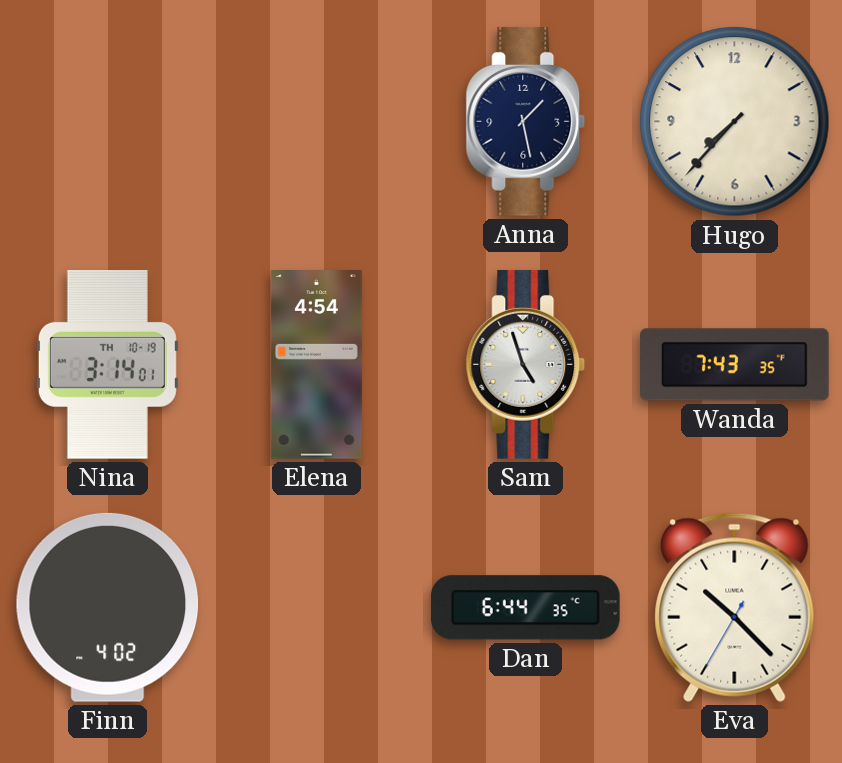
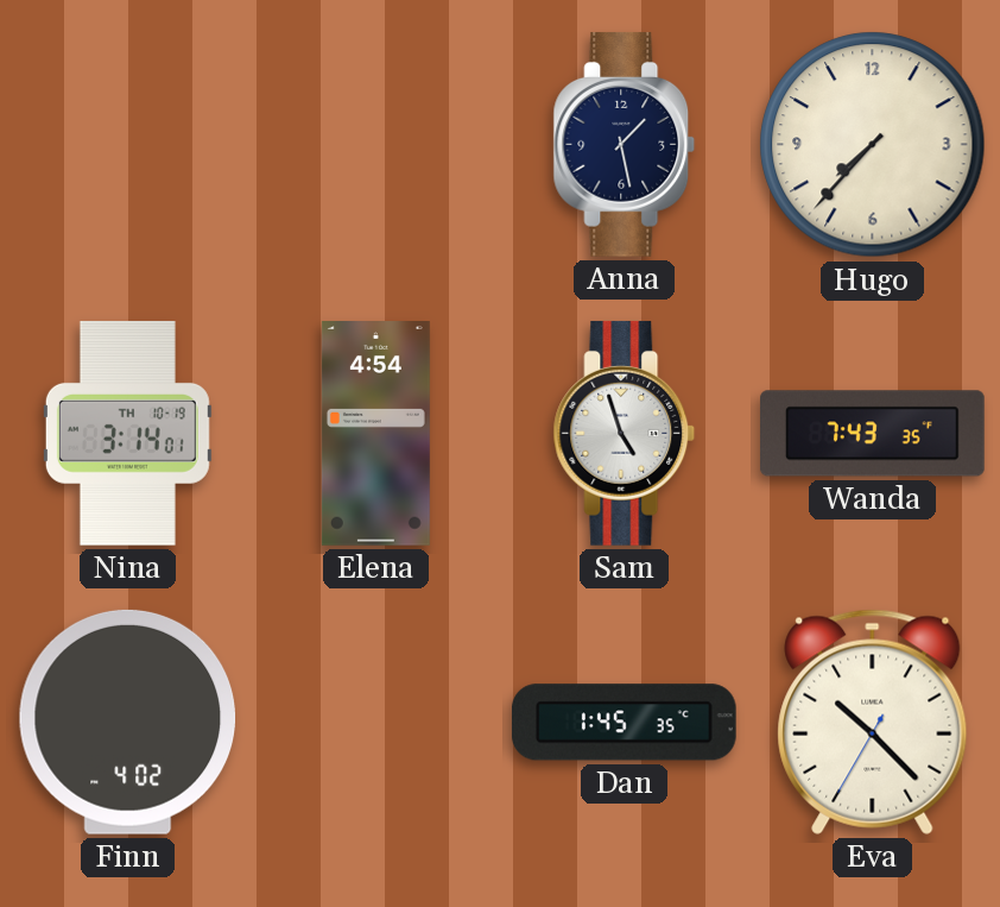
Dan: 6:44 -> 1:45 (624, 723)
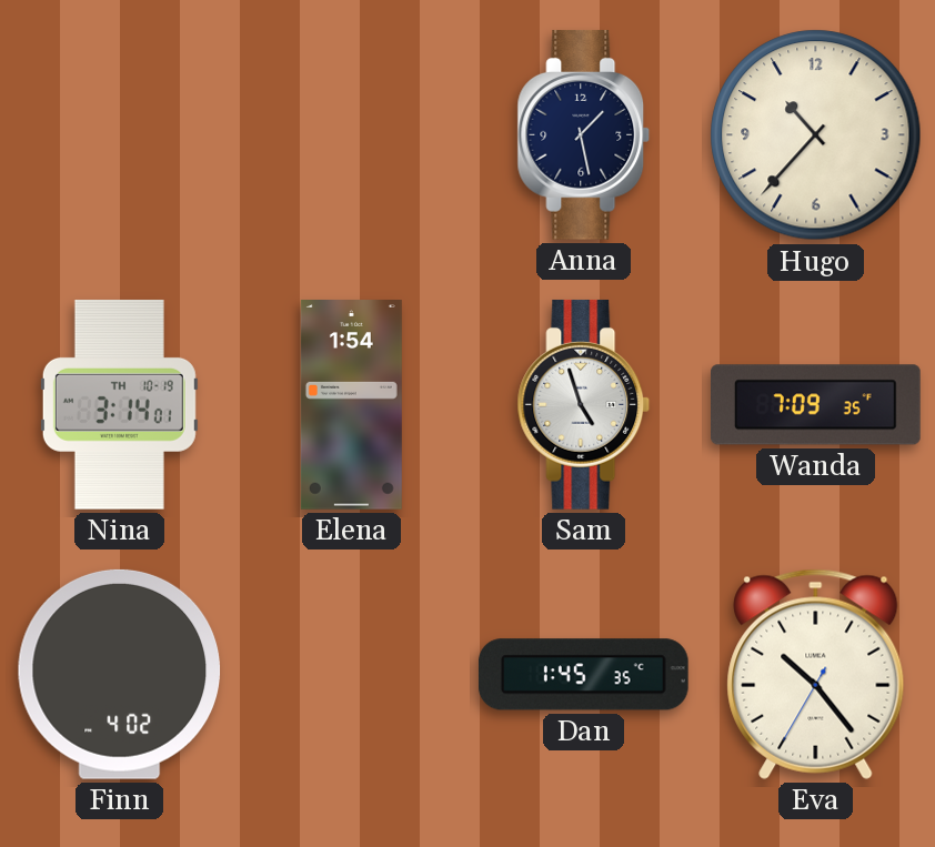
Hugo: 7:37 -> 10:37 (816, 135)
Elena: 4:54 -> 1:54 (351, 405)
Wanda: 7:43 -> 7:09 (816, 405)
Eva: 10:22 -> 10:23 (816, 674)
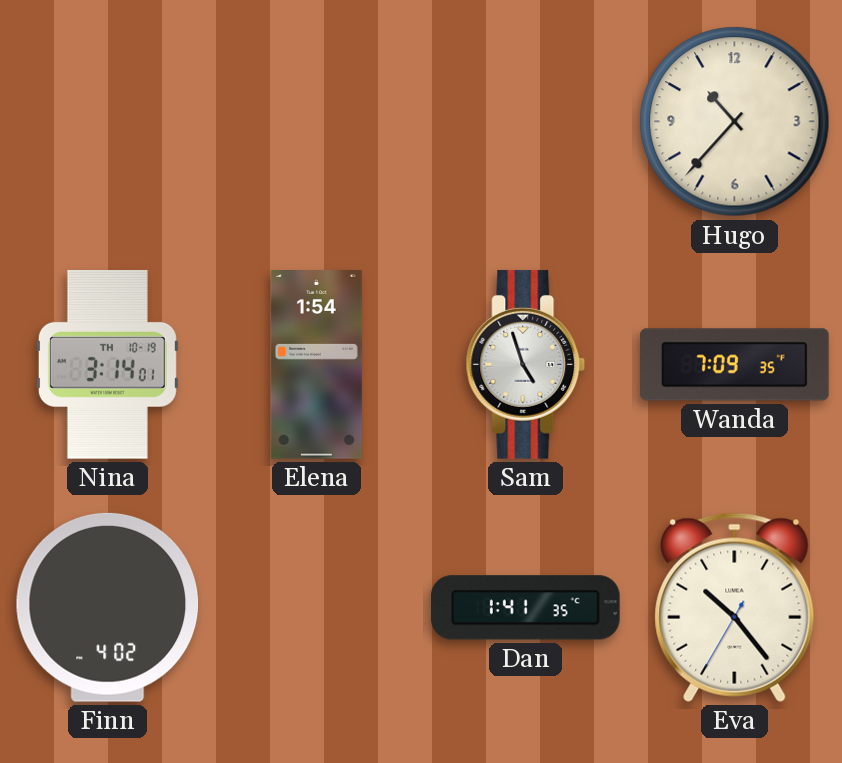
Anna: 1:28 -> none (584, 134)
Dan: 1:45 -> 1:41 (525, 608)
